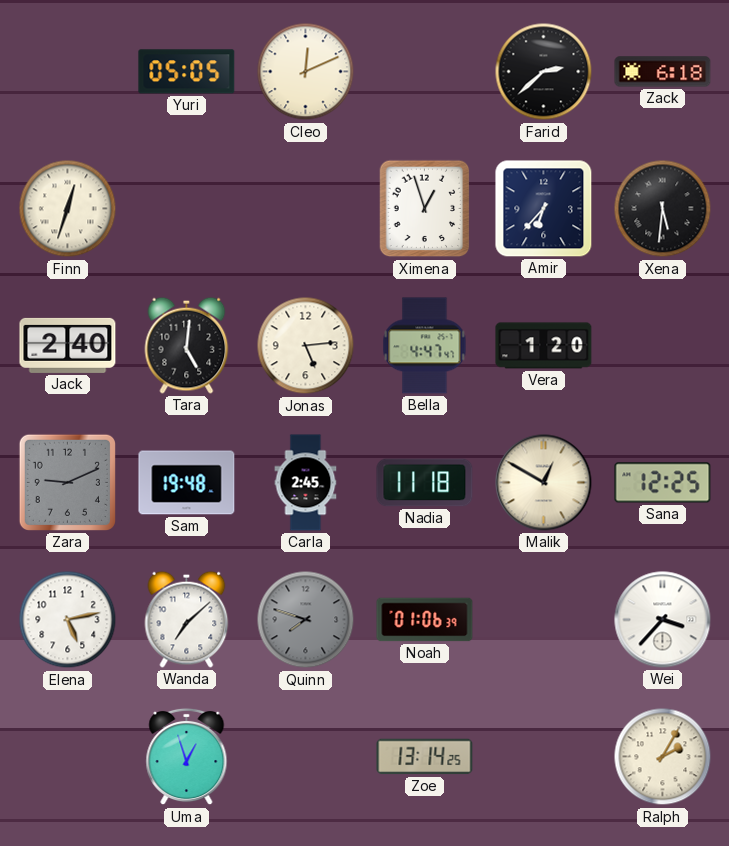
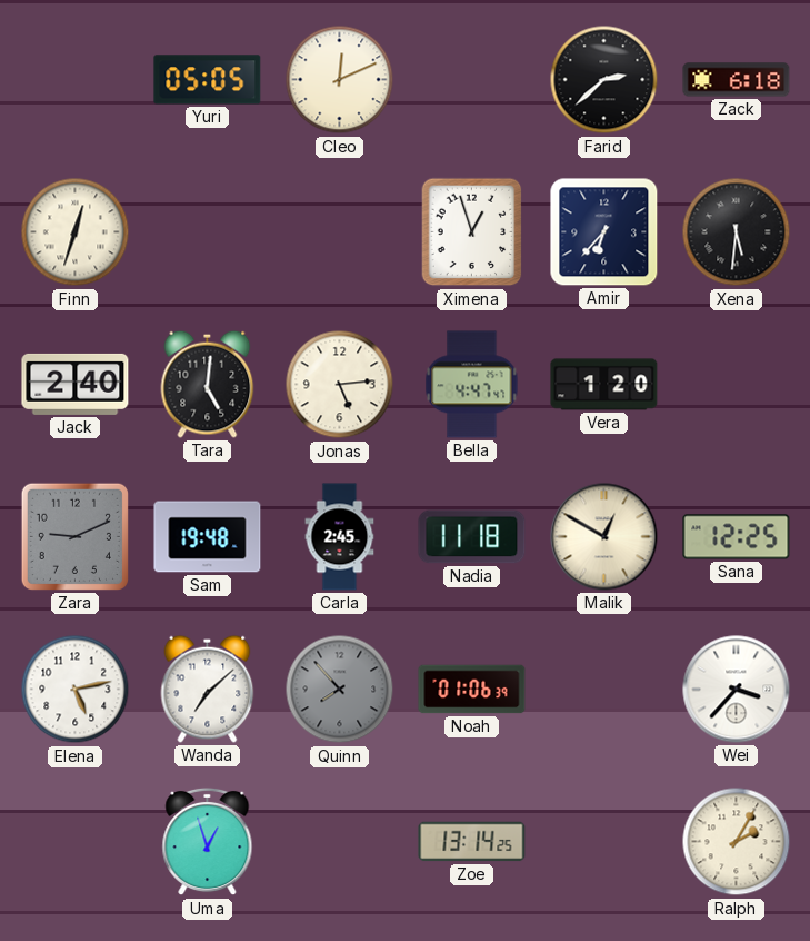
Quinn: 7:48 -> 7:53 (340, 690)
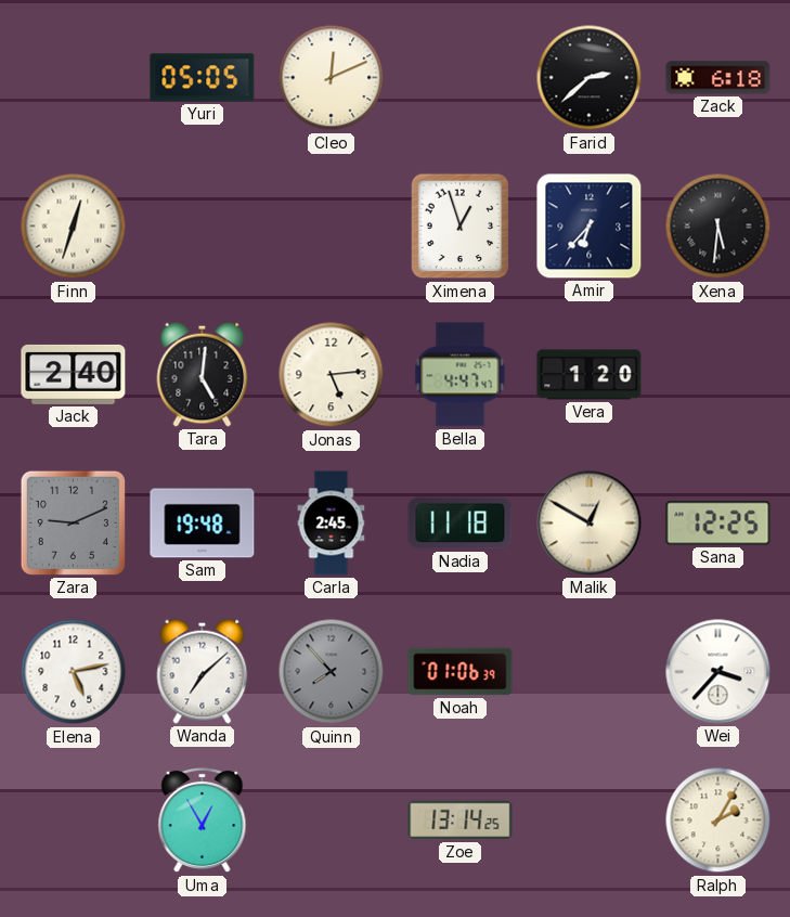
Uma: 12:57 -> 12:55 (203, 821)
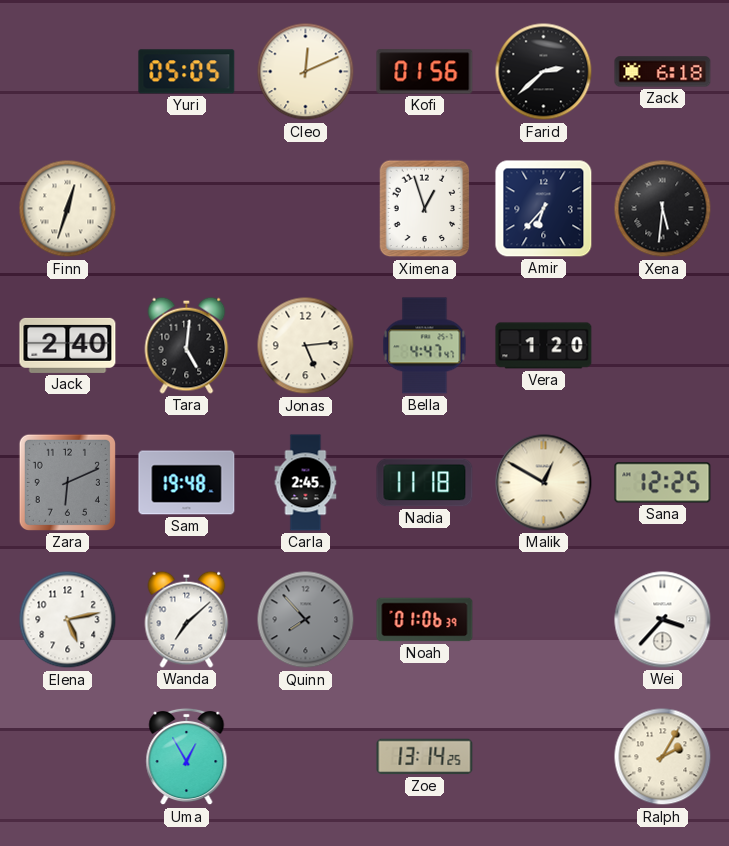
Kofi: none -> 01:56 (425, 72)
Zara: 9:11 -> 6:11 (67, 482)
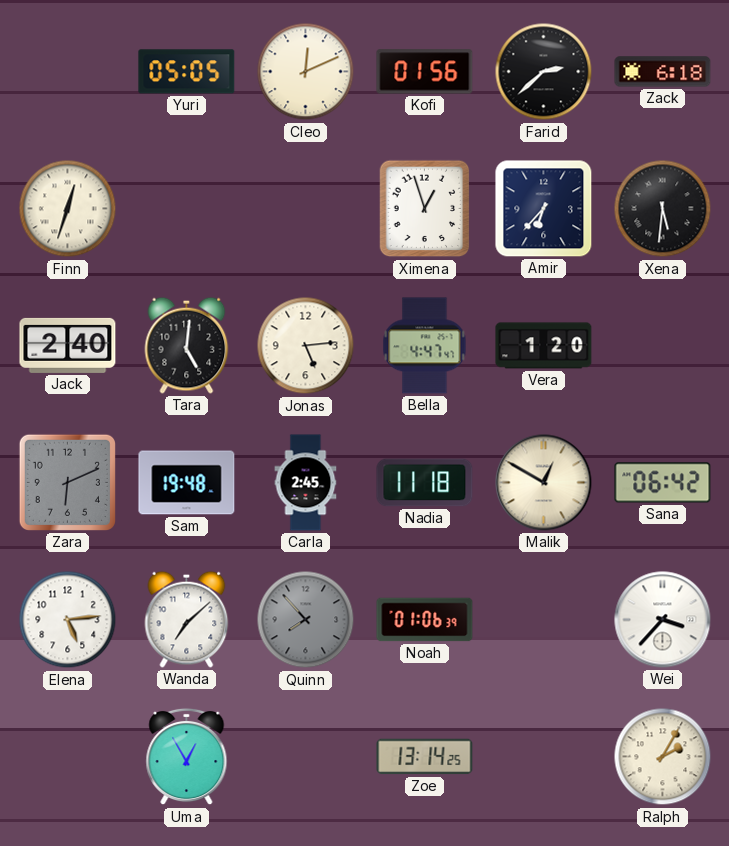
Sana: 12:25 -> 06:42 (663, 483)
Elena: 5:13 -> 5:14 (68, 620)
